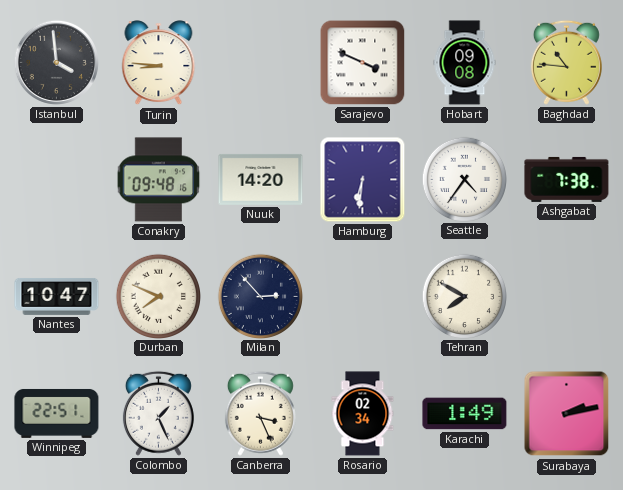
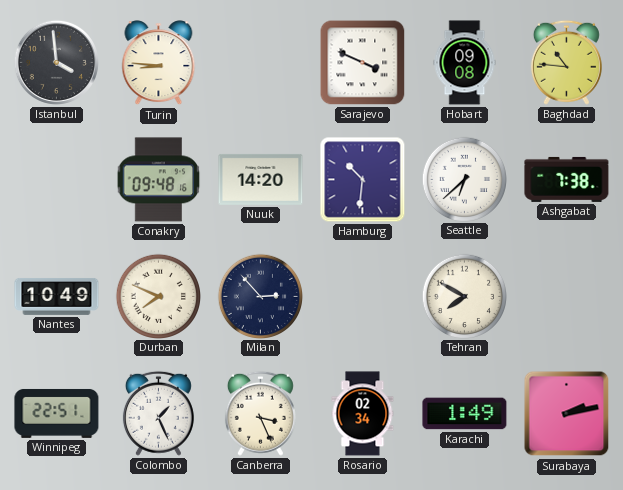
Hamburg: 6:31 -> 10:31 (363, 180)
Seattle: 4:36 -> 6:38 (464, 179)
Nantes: 10:47 -> 10:49 (57, 296)
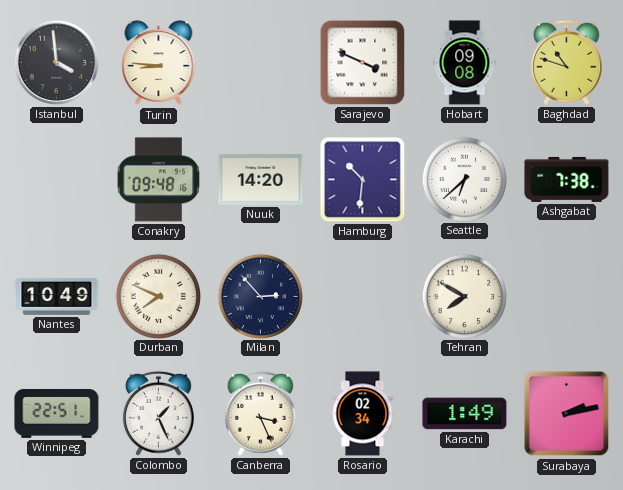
Baghdad: 10:46 -> 10:48 (566, 62)
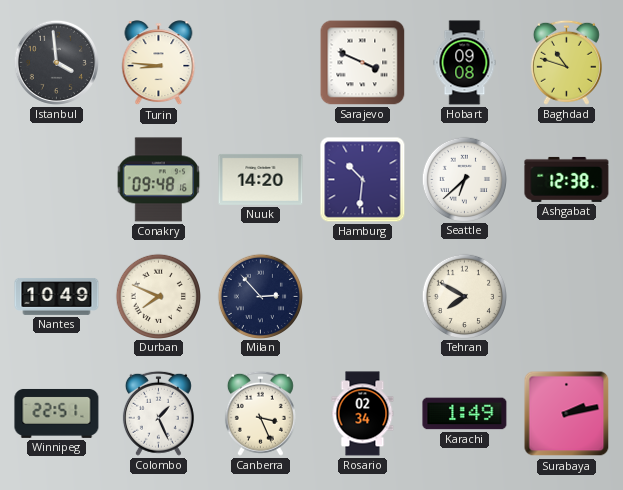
Ashgabat: 7:38 -> 12:38 (567, 179)
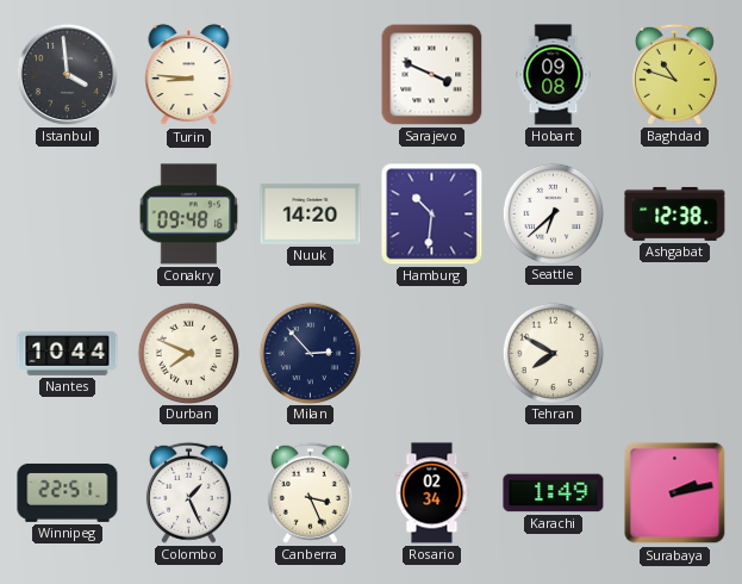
Nantes: 10:49 -> 10:44 (68, 353)
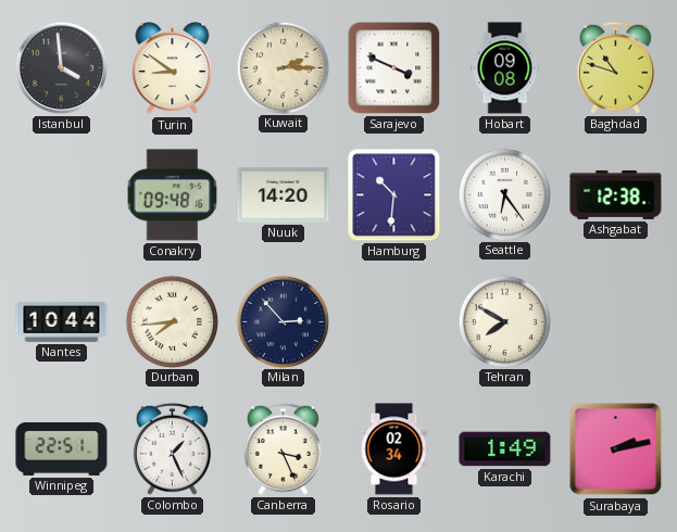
Turin: 8:46 -> 8:51 (173, 68)
Kuwait: none -> 2:15 (283, 67)
Seattle: 6:38 -> 6:24 (504, 194)
Durban: 7:49 -> 7:44 (172, 321)
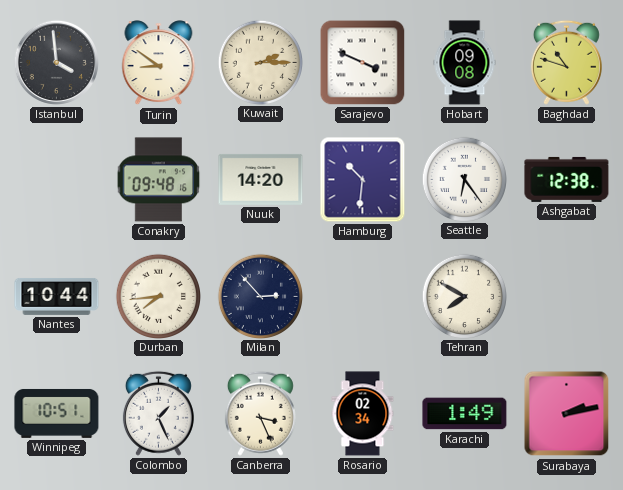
Winnipeg: 22:51 -> 10:51 (57, 413)
